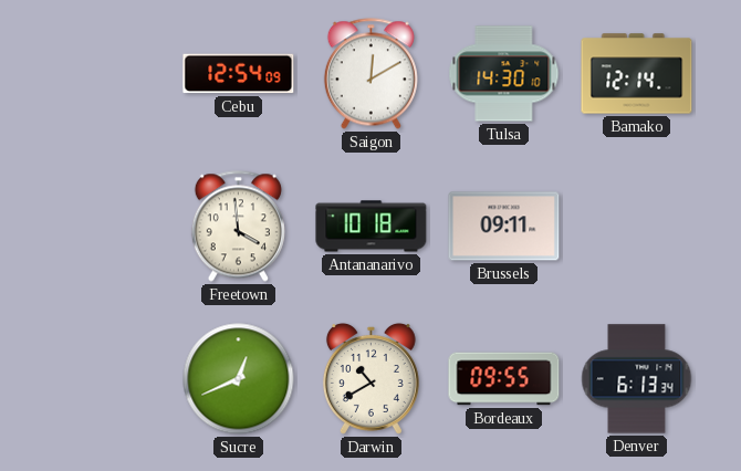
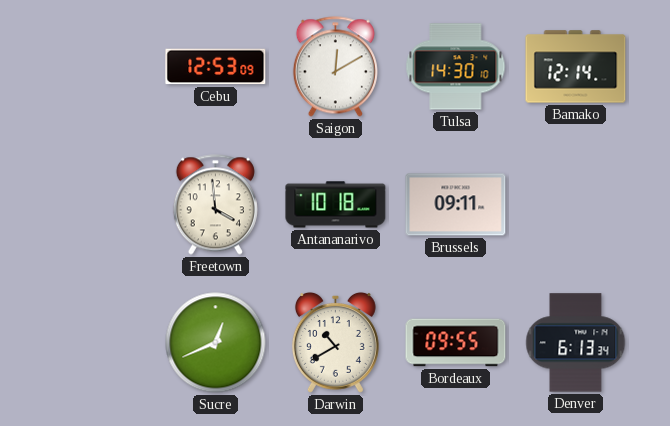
Cebu: 12:54 -> 12:53 (216, 67)
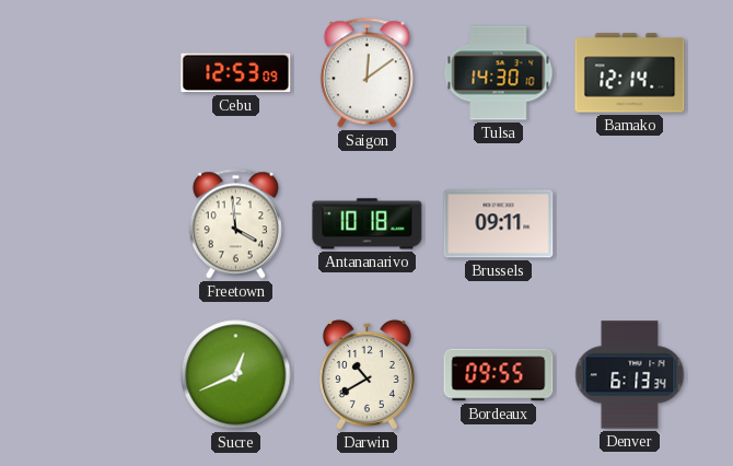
Saigon: 12:10 -> 12:09 (366, 73)
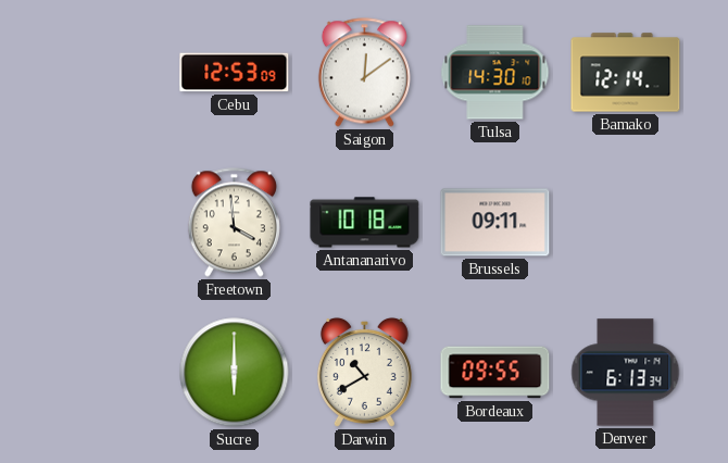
Sucre: 12:41 -> 6:00 (235, 373)
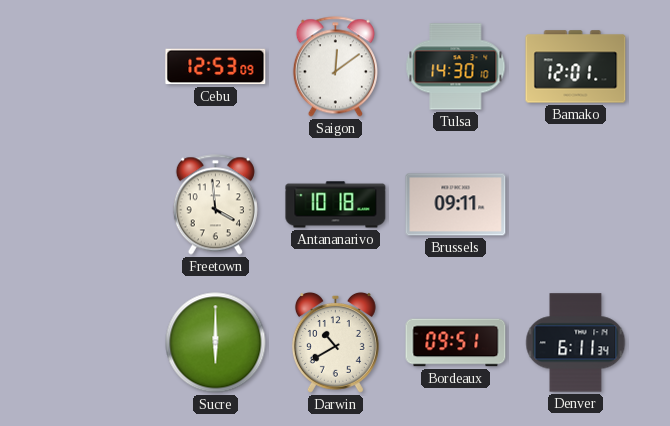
Bamako: 12:14 -> 12:01 (576, 67)
Bordeaux: 09:55 -> 09:51 (456, 343)
Denver: 6:13 -> 6:11 (576, 343)
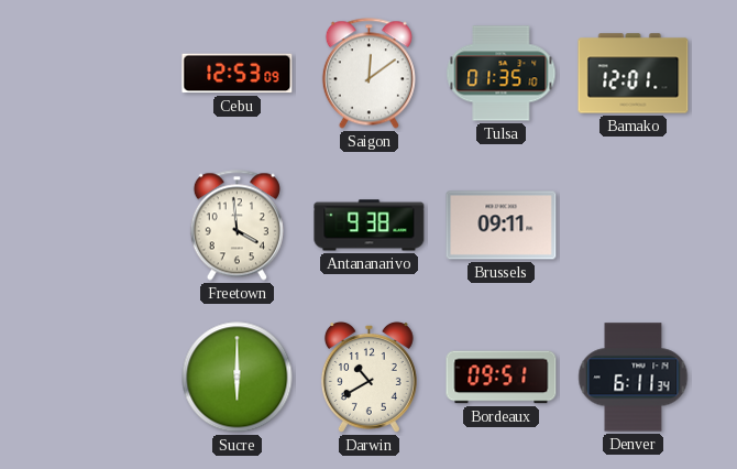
Tulsa: 14:30 -> 01:35 (502, 74)
Antananarivo: 10:18 -> 9:38 (370, 226)
